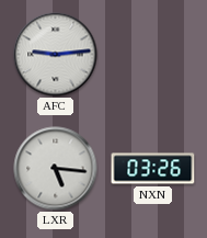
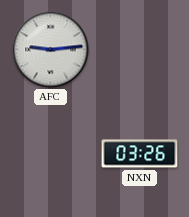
LXR: 5:16 -> none (56, 169)
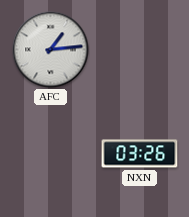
AFC: 9:14 -> 1:14 (51, 50)
